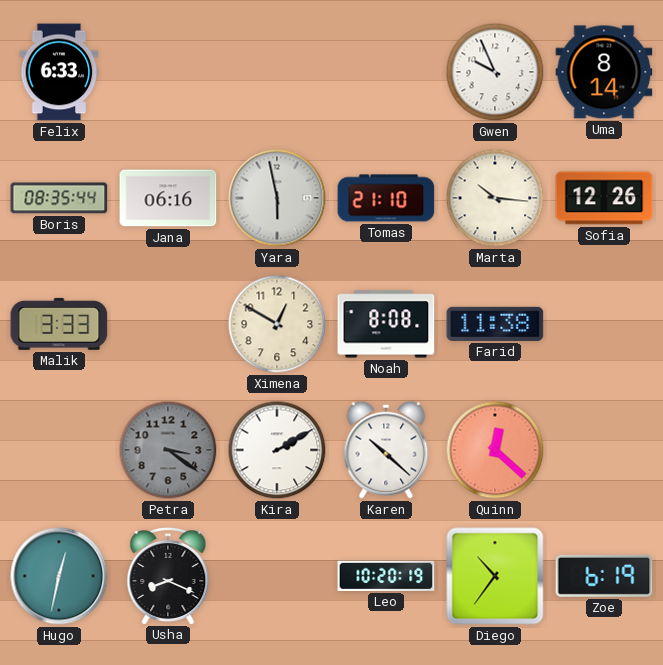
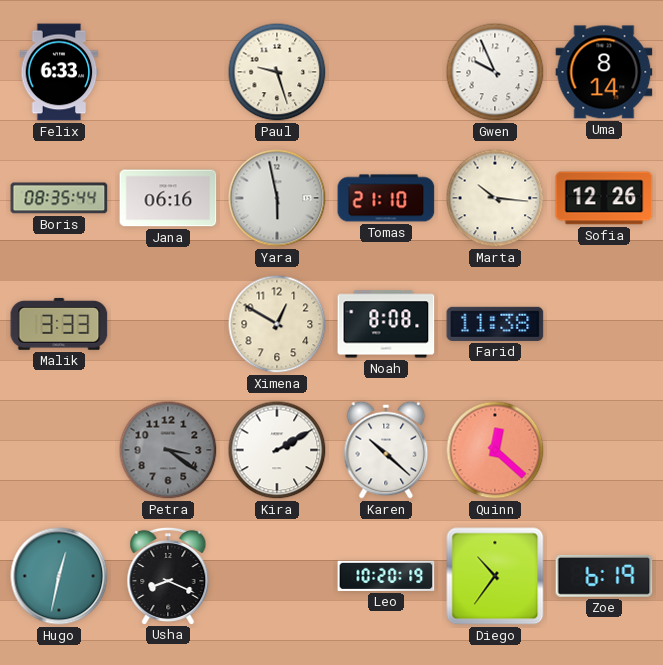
Paul: none -> 9:27 (277, 72)
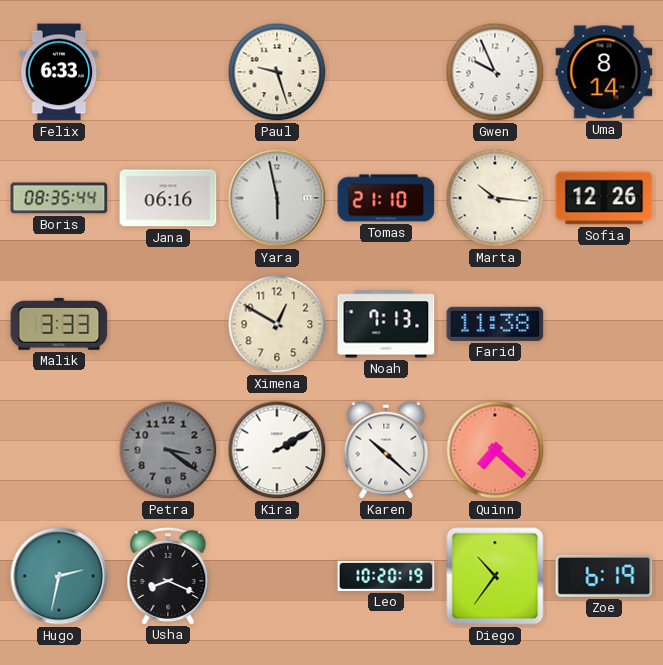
Noah: 8:08 -> 7:13 (386, 324)
Quinn: 12:22 -> 7:22 (495, 450)
Hugo: 12:32 -> 2:32 (59, 576)
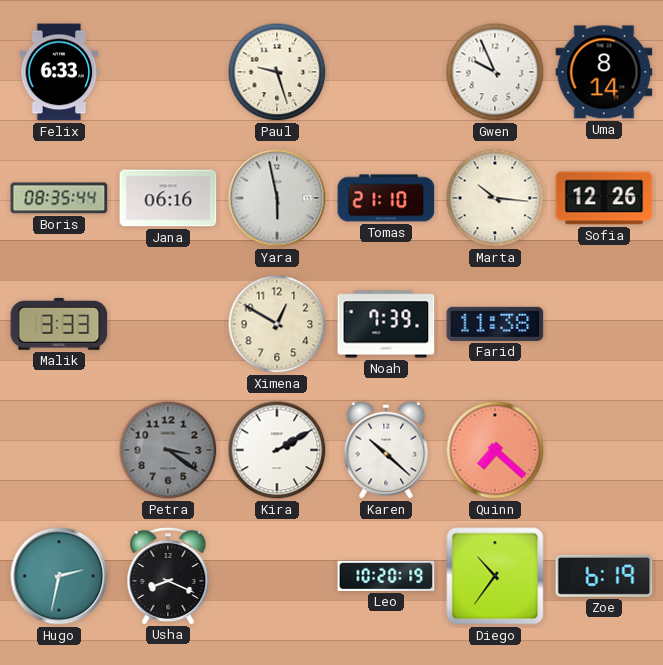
Noah: 7:13 -> 7:39 (386, 324)
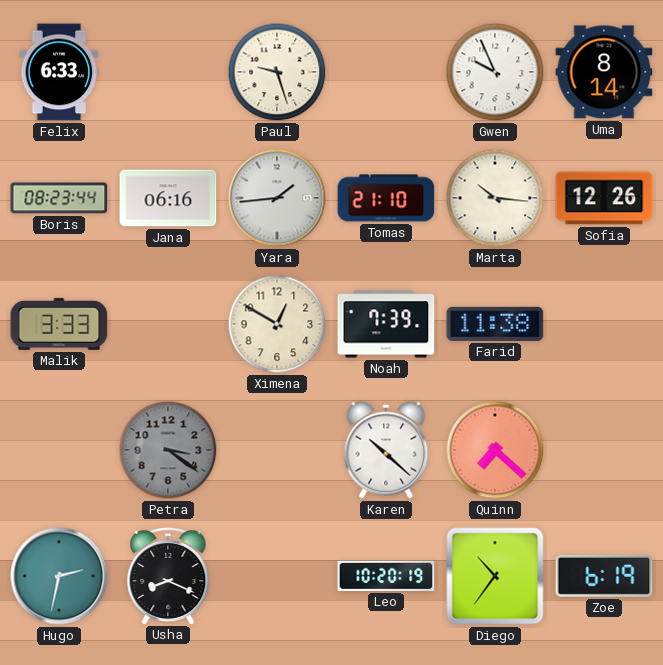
Boris: 08:35 -> 08:23 (59, 198)
Yara: 5:58 -> 1:44 (277, 198)
Kira: 2:10 -> none (277, 450)
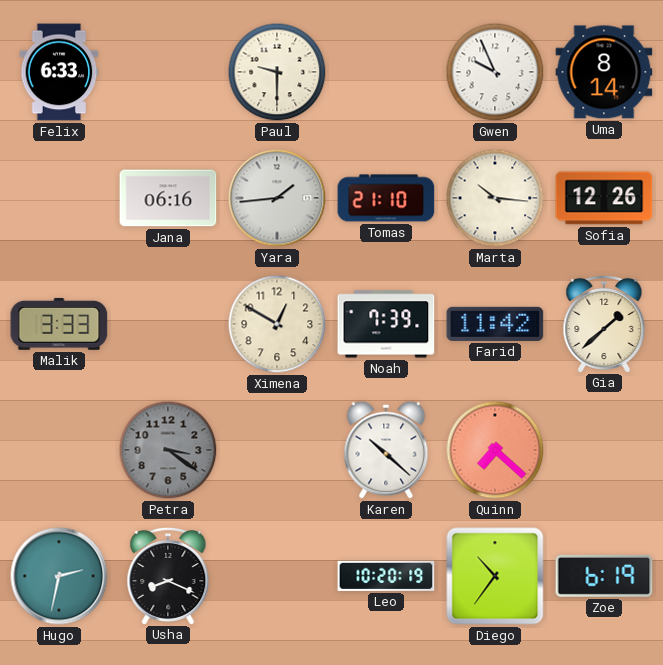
Paul: 9:27 -> 9:30 (277, 72)
Boris: 08:23 -> none (59, 198)
Farid: 11:38 -> 11:42 (495, 324)
Gia: none -> 1:38 (604, 323)
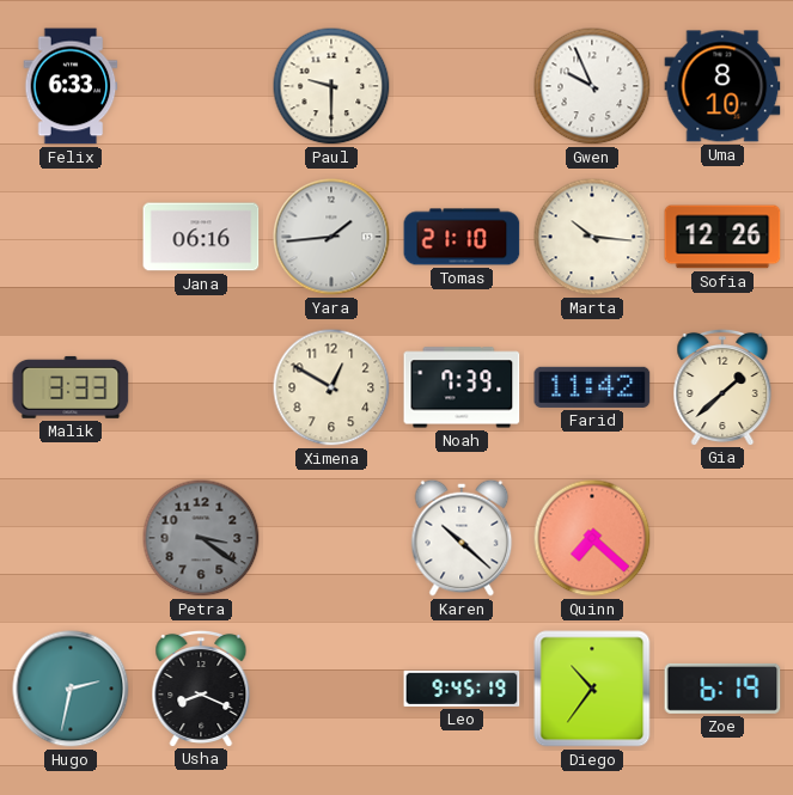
Uma: 8:14 -> 8:10 (722, 86)
Leo: 10:20 -> 9:45 (462, 689)
